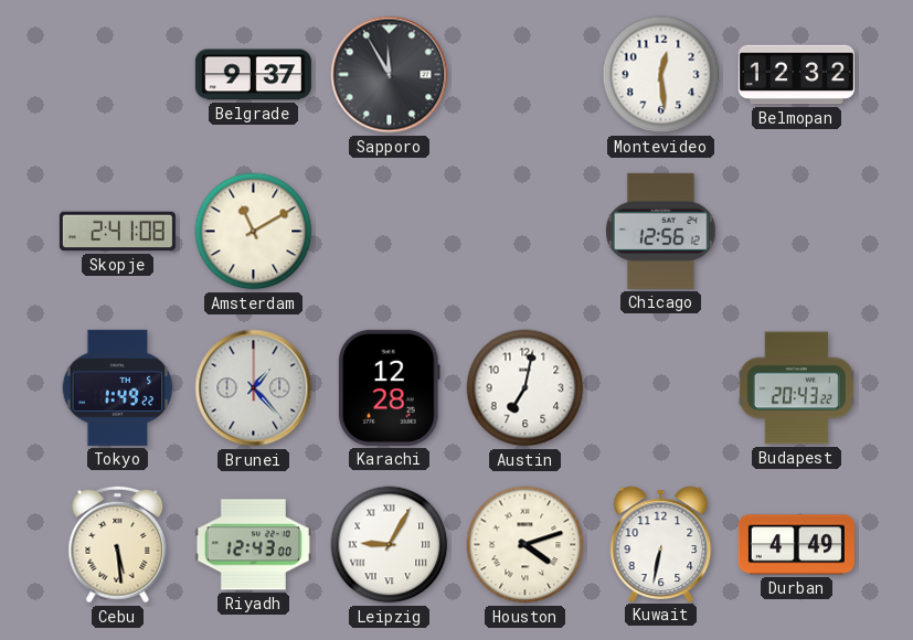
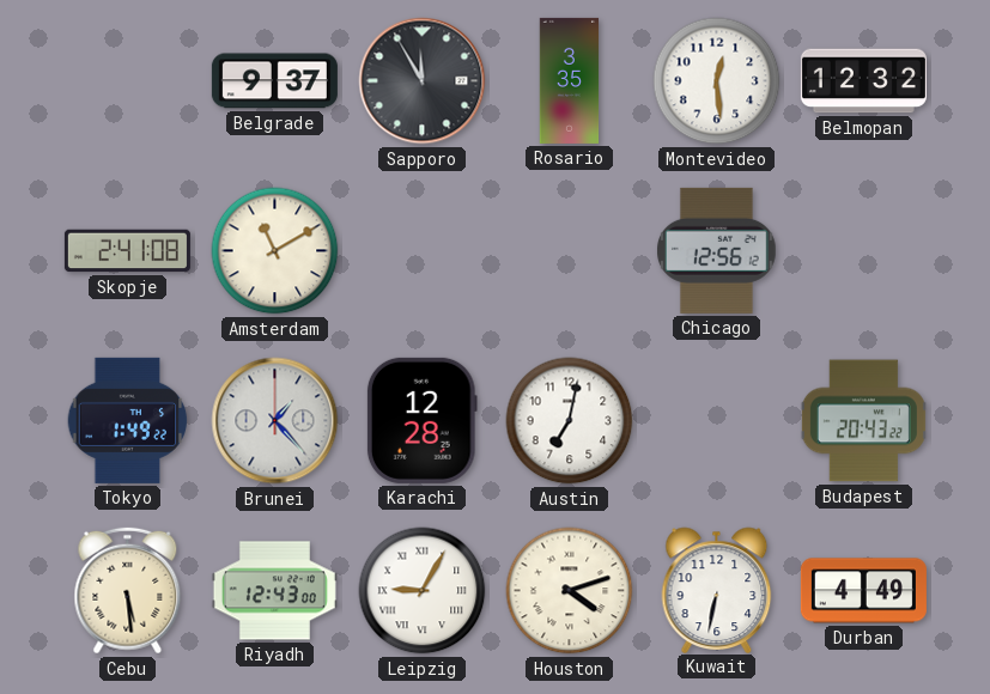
Rosario: none -> 3:35 (570, 80)
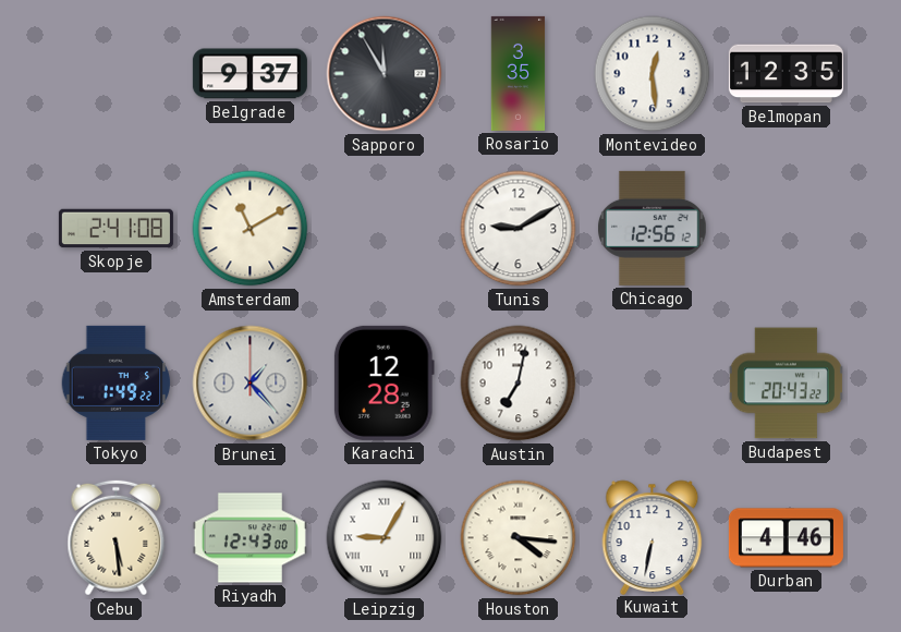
Belmopan: 12:32 -> 12:35 (786, 74)
Tunis: none -> 9:10 (519, 229)
Houston: 4:12 -> 4:16 (519, 538)
Durban: 4:49 -> 4:46 (786, 538)
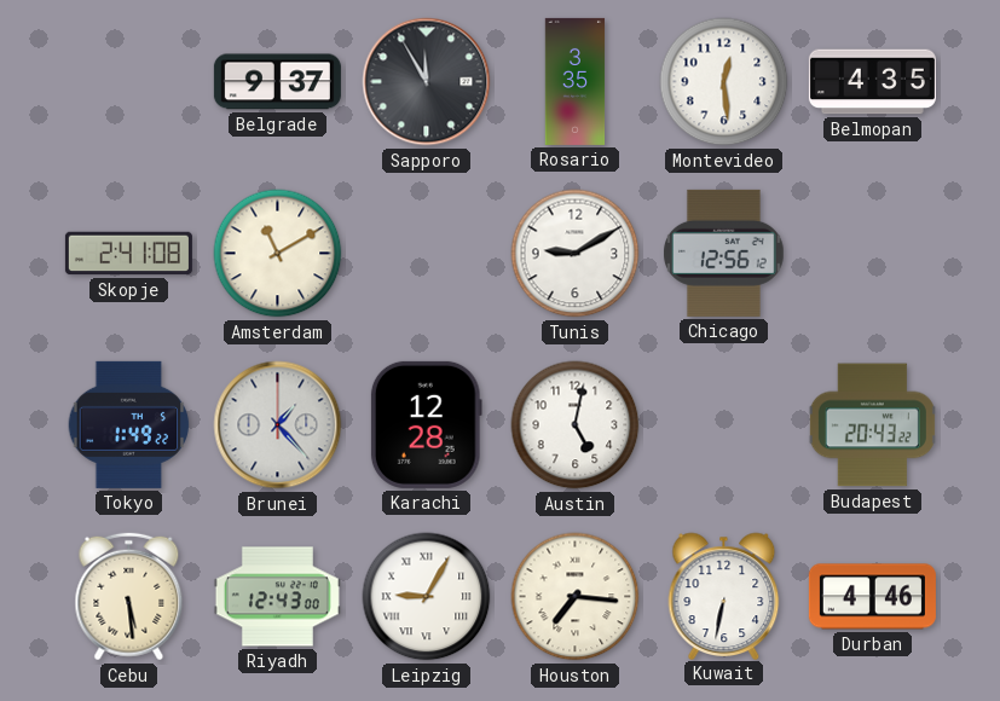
Belmopan: 12:35 -> 4:35 (872, 82)
Austin: 7:02 -> 5:02 (576, 425)
Houston: 4:16 -> 7:16 (576, 597)
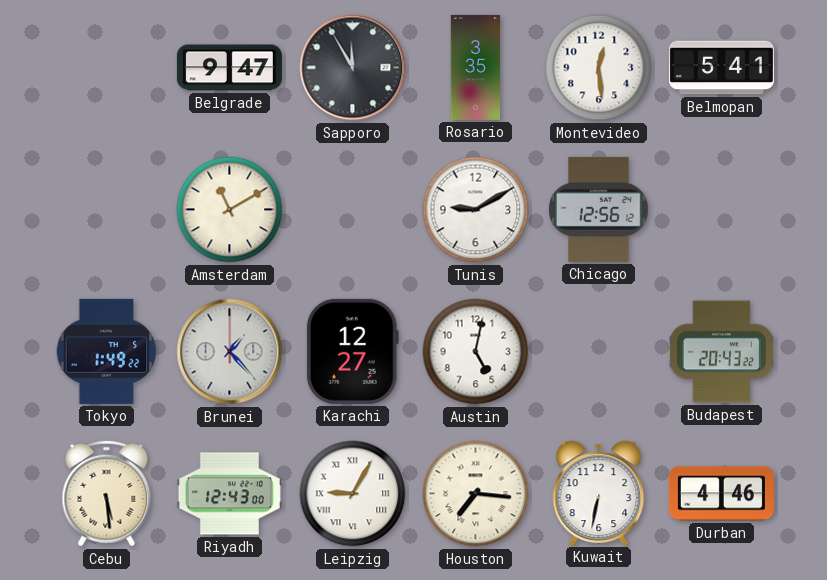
Belgrade: 9:37 -> 9:47 (229, 68)
Belmopan: 4:35 -> 5:41 (721, 68)
Skopje: 2:41 -> none (128, 254)
Karachi: 12:28 -> 12:27 (352, 351)
